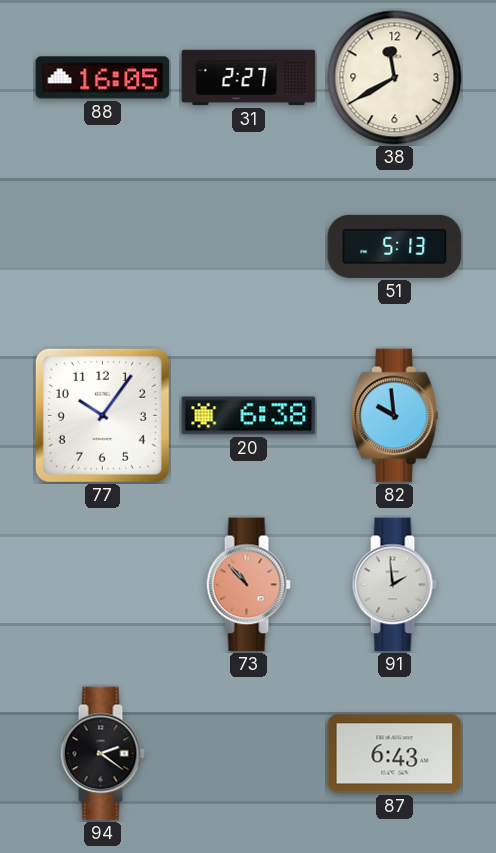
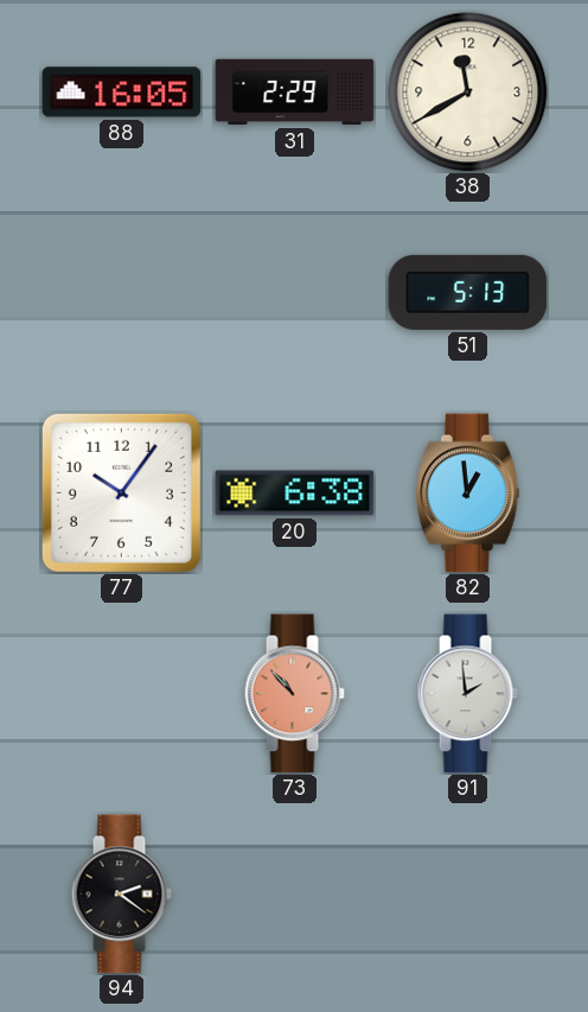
31: 2:27 -> 2:29 (295, 93)
82: 9:59 -> 12:59 (468, 494)
87: 6:43 -> none (395, 754)
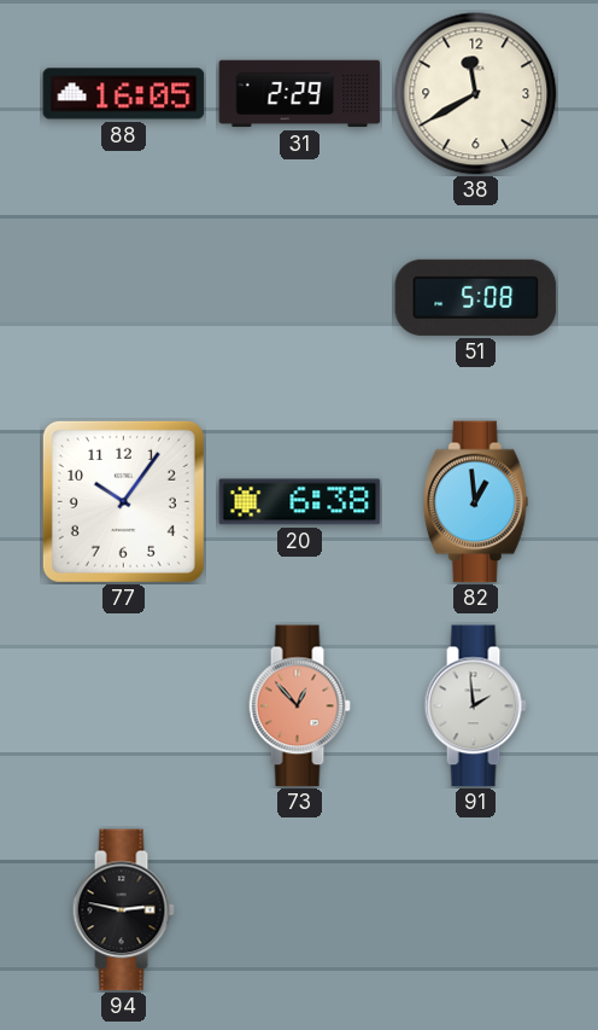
51: 5:13 -> 5:08 (476, 297)
73: 10:53 -> 12:53 (299, 706)
94: 2:21 -> 2:47 (123, 910)
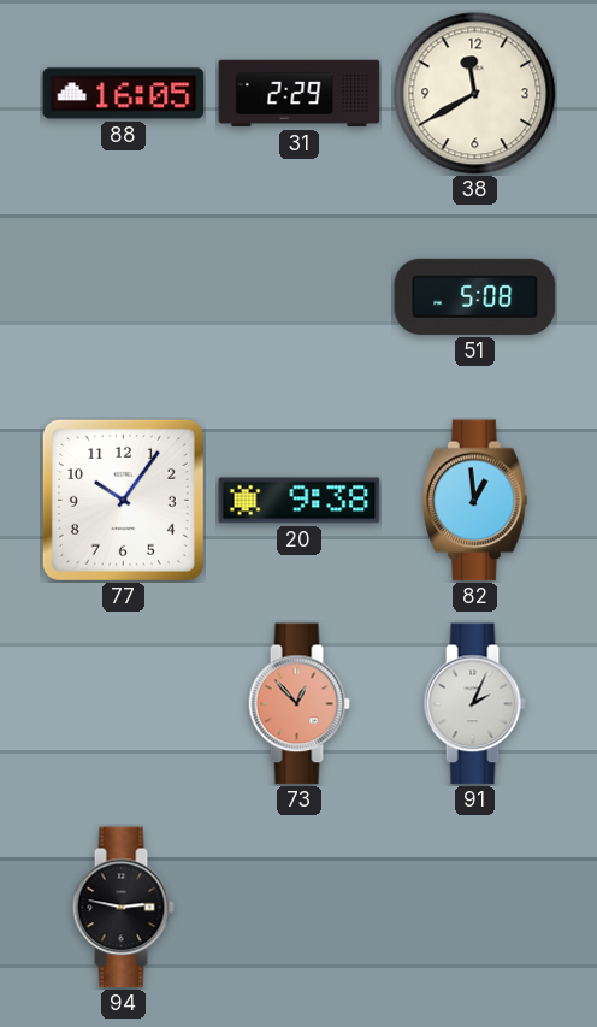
20: 6:38 -> 9:38 (300, 501)
91: 1:59 -> 2:04 (474, 704)
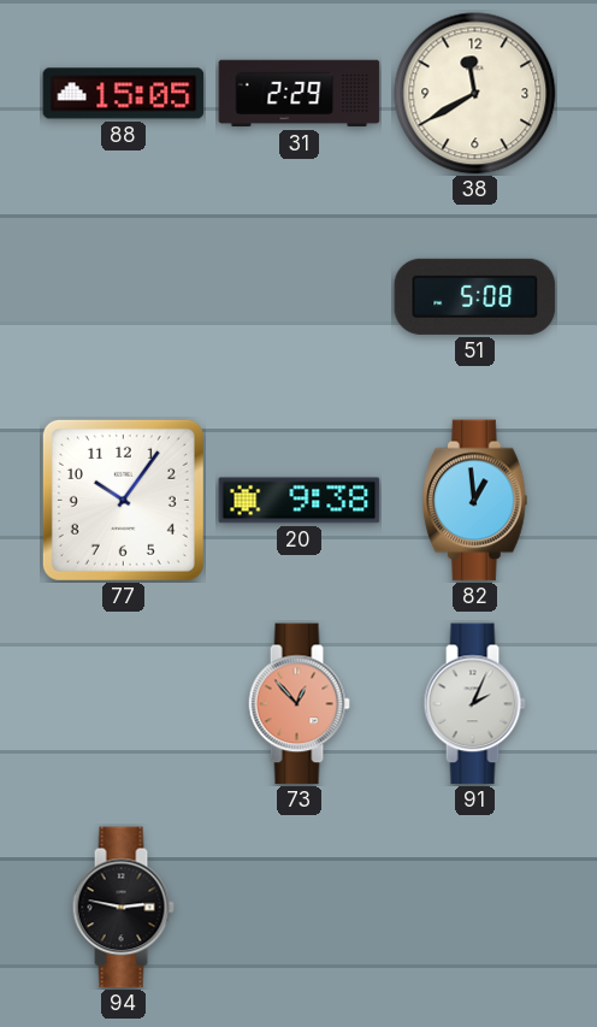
88: 16:05 -> 15:05 (124, 94)
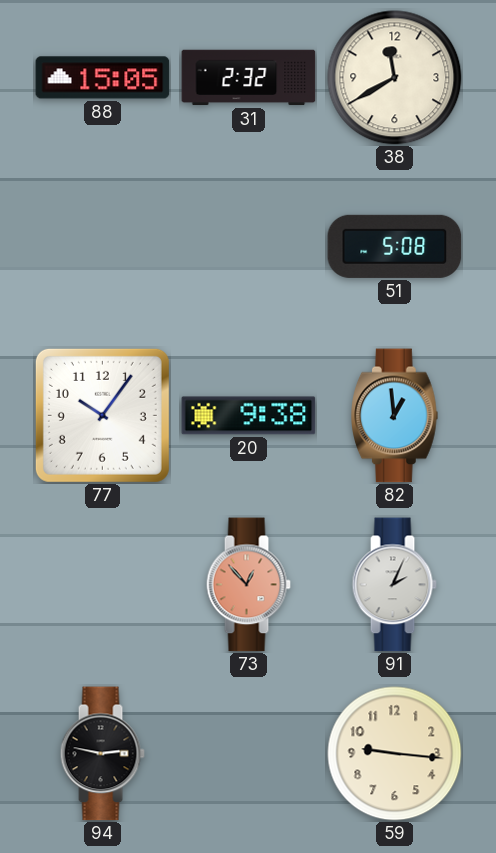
31: 2:29 -> 2:32 (249, 78)
59: none -> 9:16 (395, 754)
